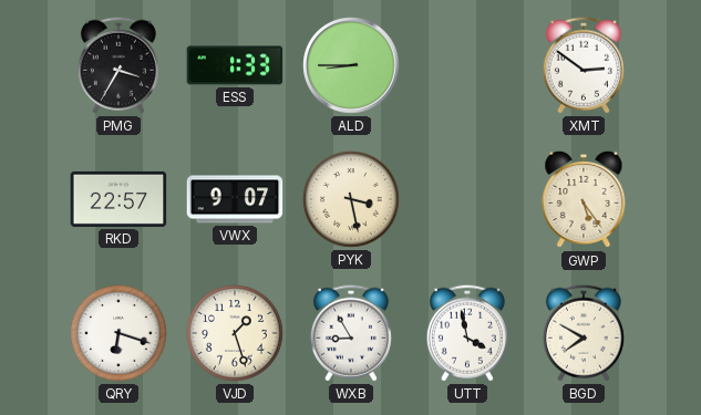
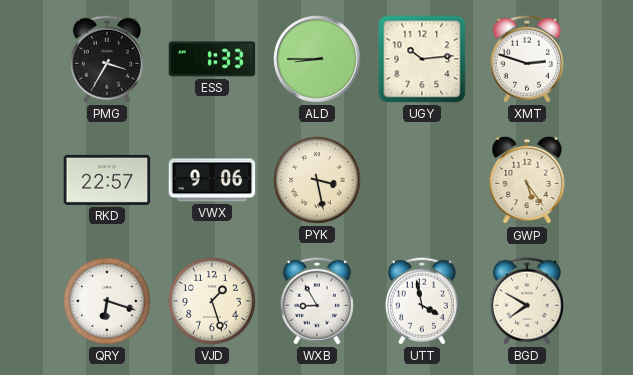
UGY: none -> 10:14 (422, 59)
XMT: 2:51 -> 2:48 (527, 59)
VWX: 9:07 -> 9:06 (212, 180)
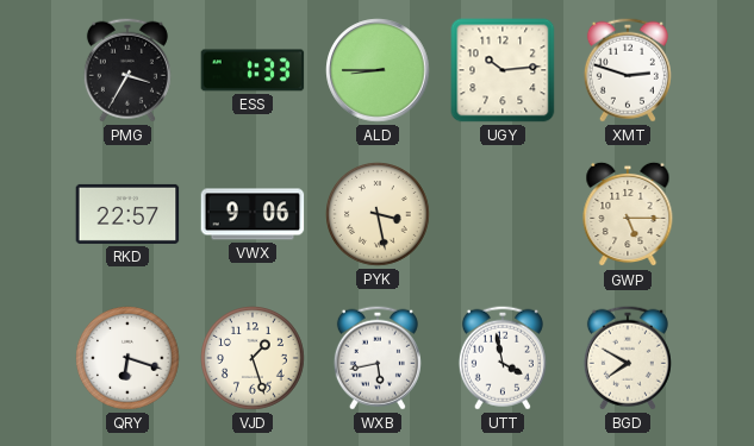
GWP: 5:24 -> 5:15 (628, 214)
WXB: 8:55 -> 5:43 (378, 358)
